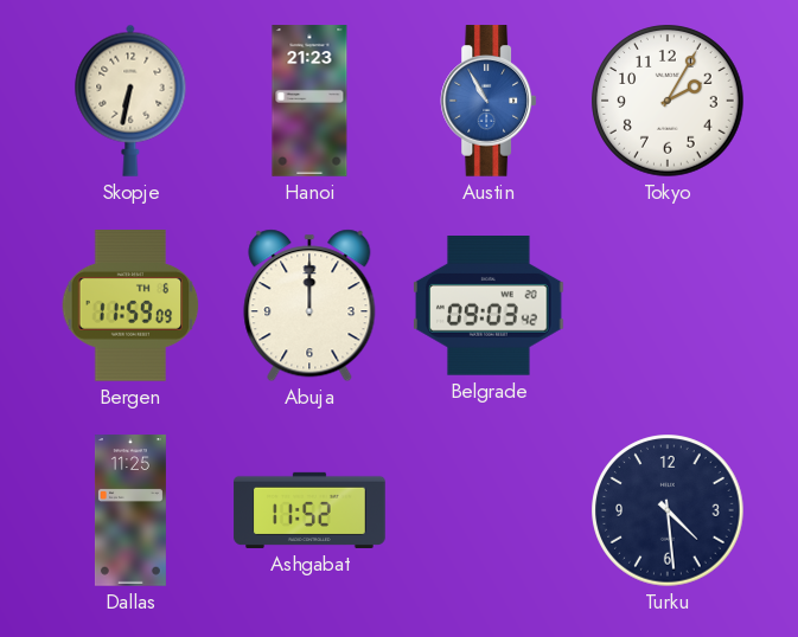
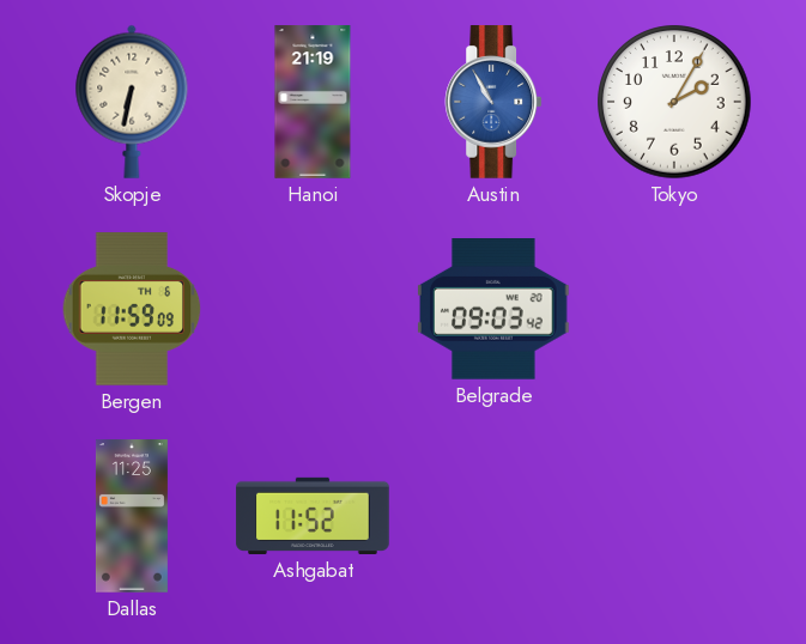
Hanoi: 21:23 -> 21:19 (313, 102)
Abuja: 12:00 -> none (309, 305)
Turku: 4:29 -> none (668, 510)
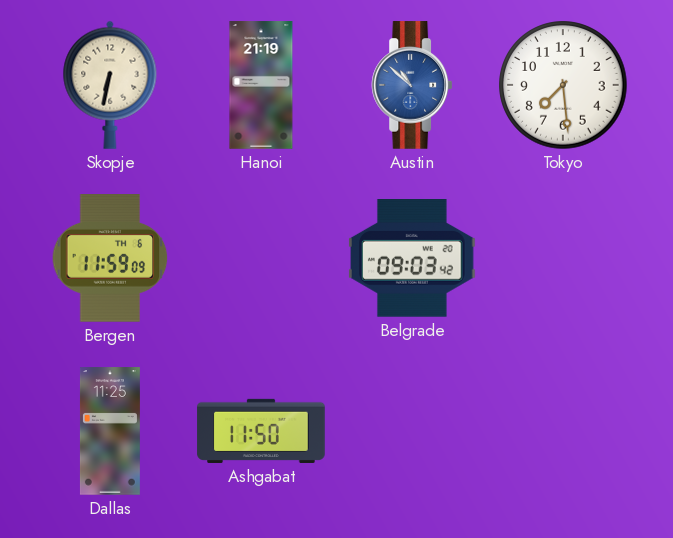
Austin: 10:55 -> 10:52 (412, 85)
Tokyo: 2:05 -> 7:29 (563, 85)
Ashgabat: 11:52 -> 11:50 (261, 431)
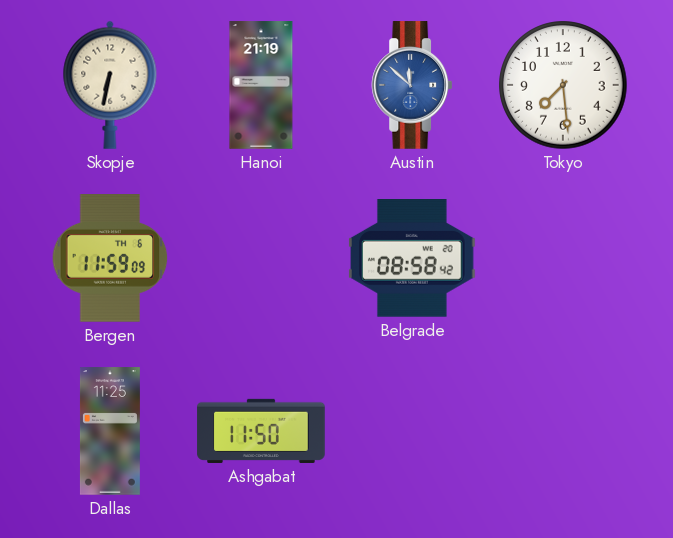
Austin: 10:52 -> 11:52 (412, 85)
Belgrade: 09:03 -> 08:58 (413, 259)
